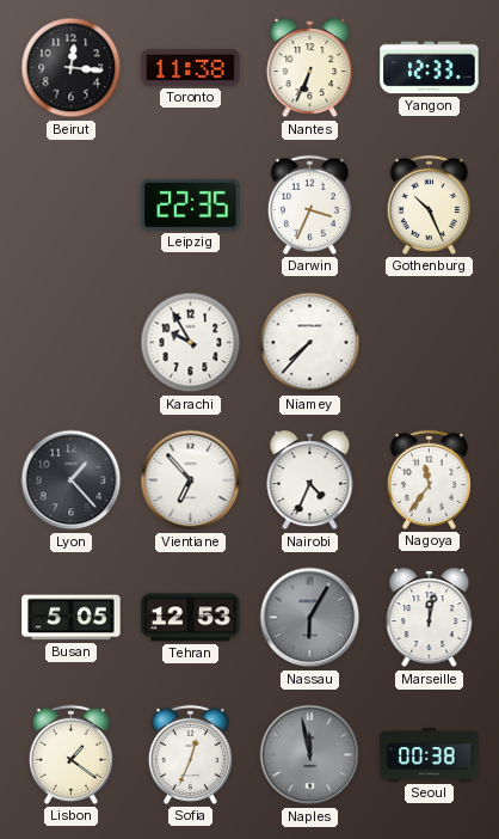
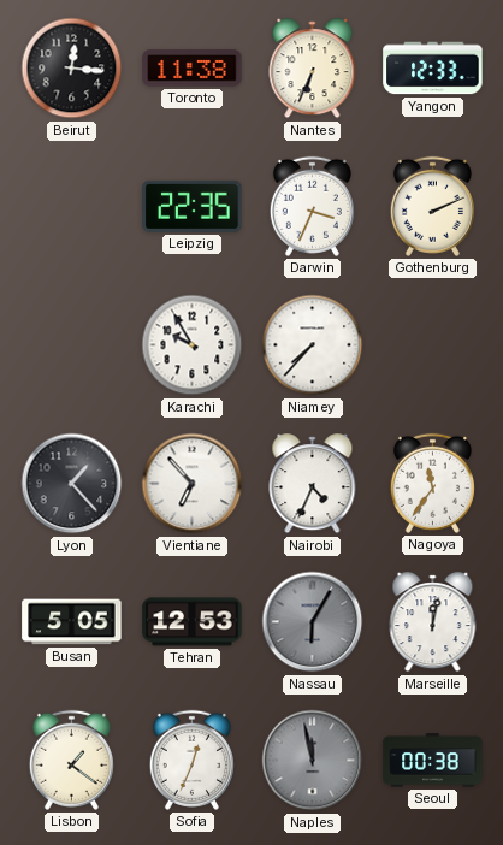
Gothenburg: 10:26 -> 2:11 (432, 206)
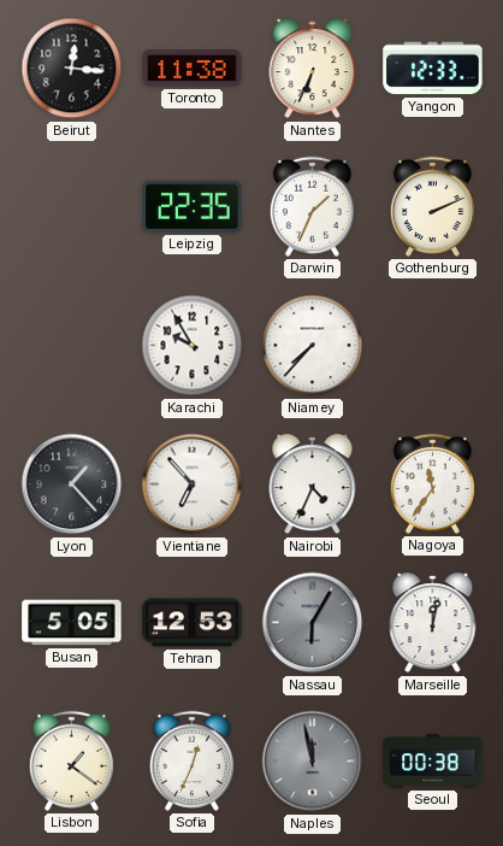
Darwin: 3:34 -> 1:34 (312, 206)
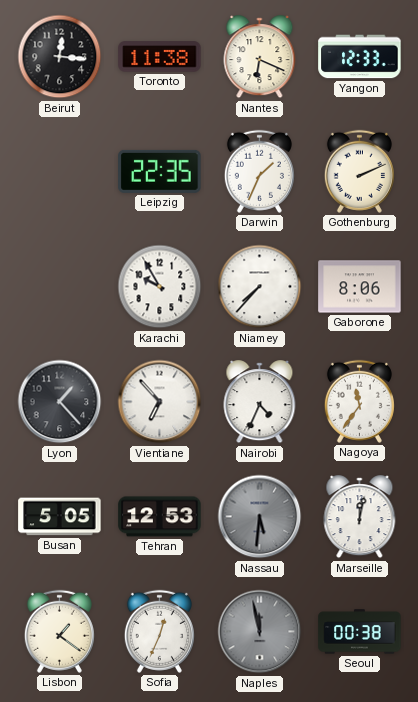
Nantes: 6:34 -> 6:19 (260, 57)
Gaborone: none -> 8:06 (360, 287)
Nassau: 6:05 -> 5:31 (260, 517)
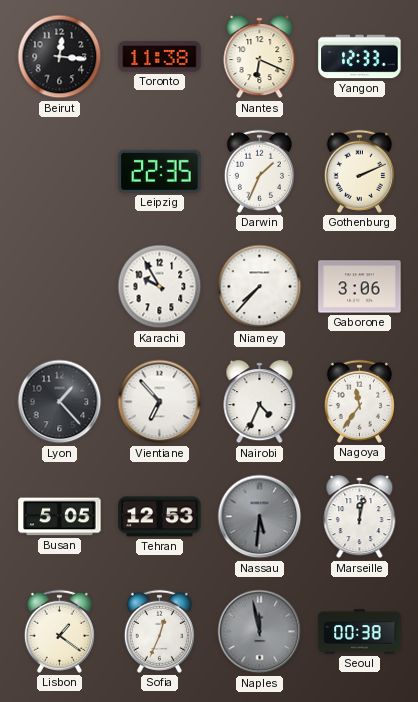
Gaborone: 8:06 -> 3:06 (360, 287)
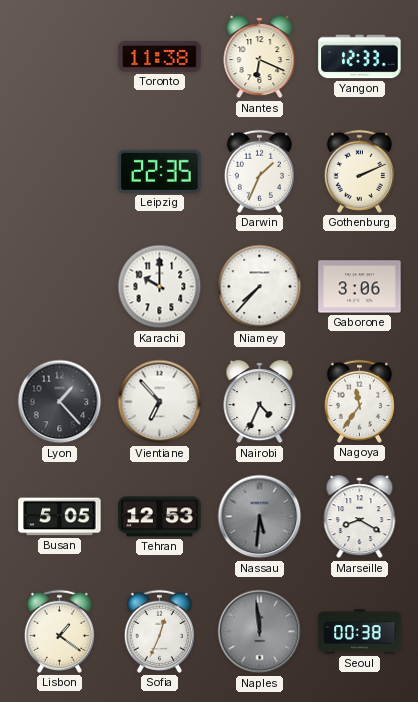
Beirut: 12:16 -> none (60, 57)
Karachi: 9:55 -> 10:00 (160, 287)
Marseille: 12:02 -> 8:20 (360, 517)
Naples: 11:58 -> 11:59 (260, 632)
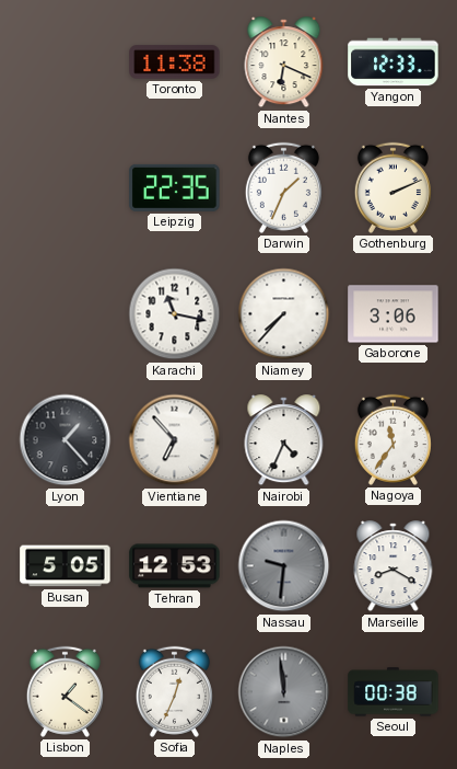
Karachi: 10:00 -> 11:17 (175, 314)
Nassau: 5:31 -> 9:31 (284, 566)
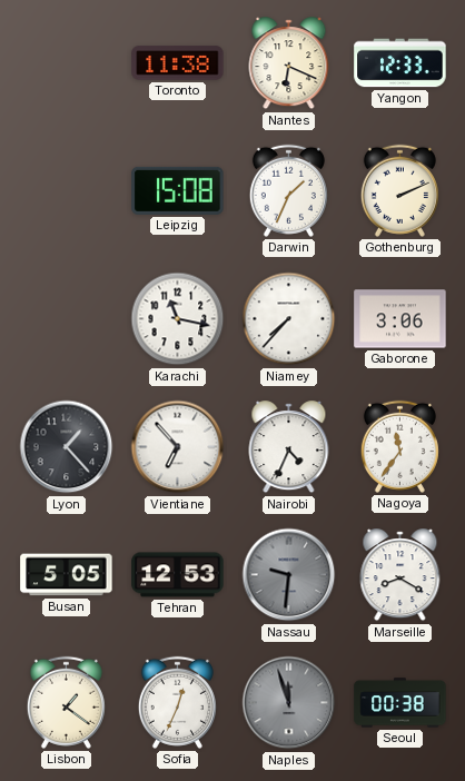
Leipzig: 22:35 -> 15:08 (178, 190)
Naples: 11:59 -> 11:57 (289, 703)
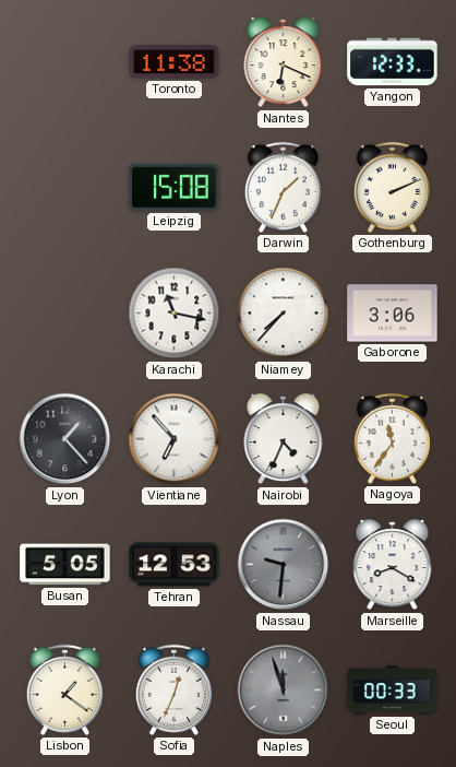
Seoul: 00:38 -> 00:33 (393, 691)
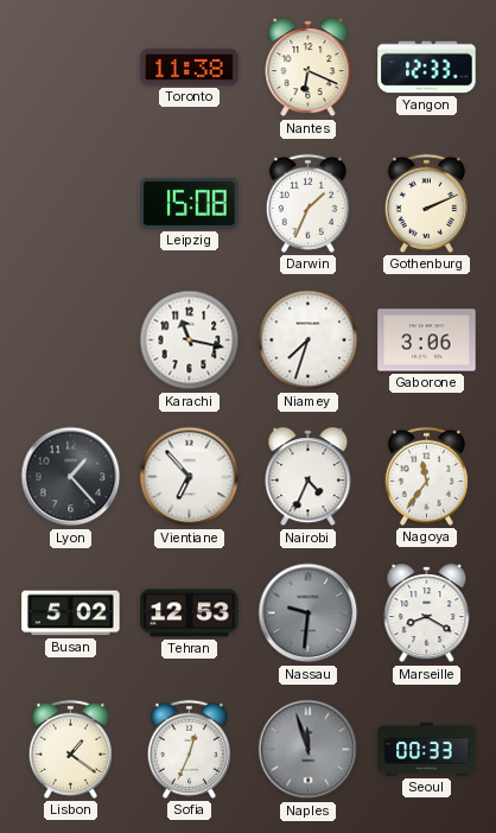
Niamey: 7:37 -> 7:33 (309, 341)
Busan: 5:05 -> 5:02 (71, 613)
